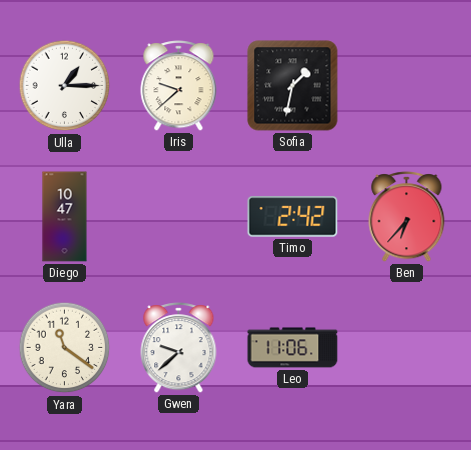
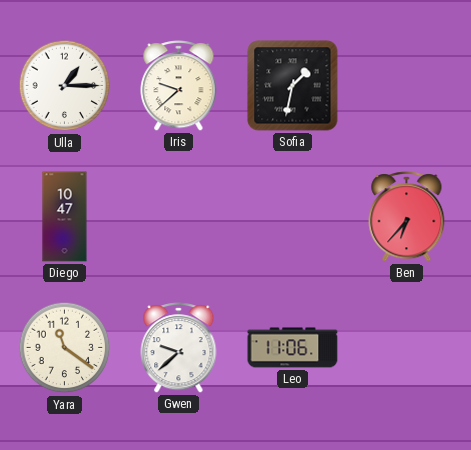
Timo: 2:42 -> none (293, 217)
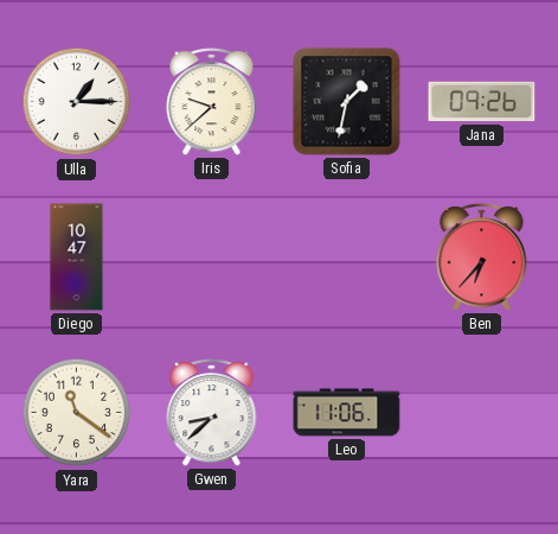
Jana: none -> 09:26 (482, 102)
Gwen: 9:38 -> 8:38 (212, 413)
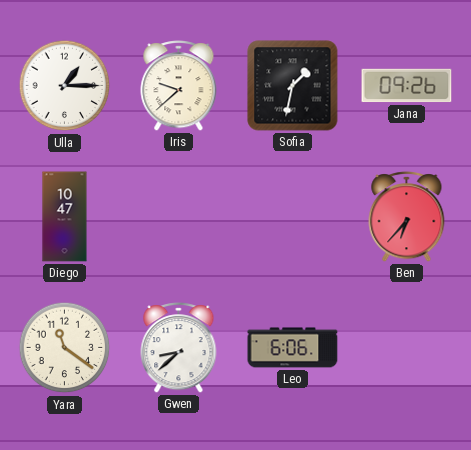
Leo: 11:06 -> 6:06 (293, 348)
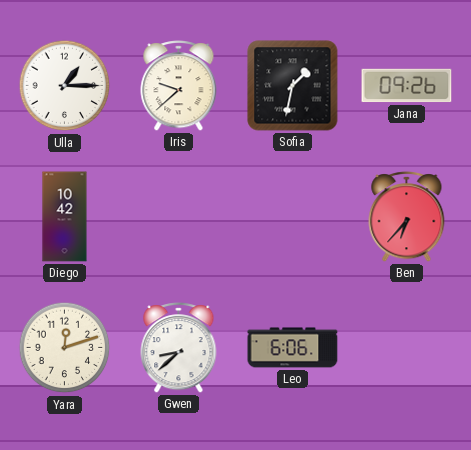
Diego: 10:47 -> 10:42 (65, 217)
Yara: 11:21 -> 12:12 (65, 348)
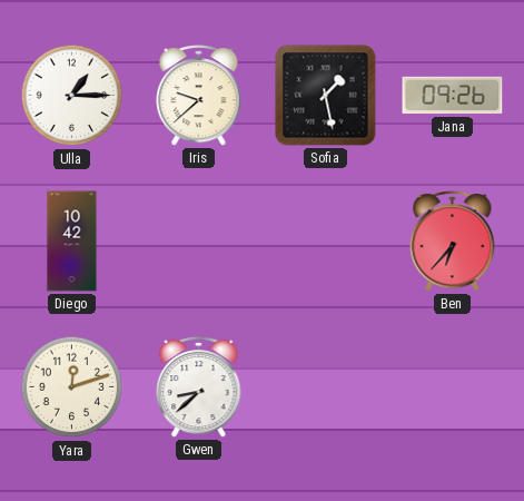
Sofia: 1:32 -> 1:28 (326, 96)
Leo: 6:06 -> none (293, 348)
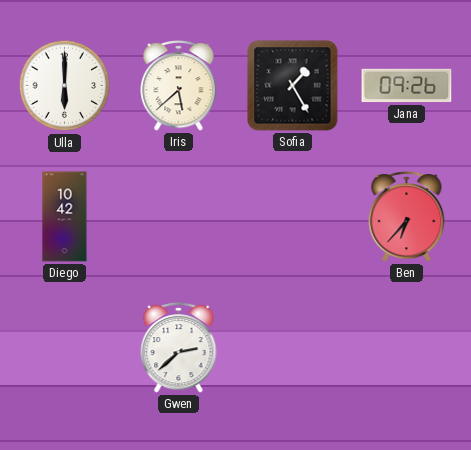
Ulla: 1:15 -> 6:00 (65, 86)
Iris: 9:38 -> 5:38 (179, 86)
Sofia: 1:28 -> 1:25 (293, 86)
Yara: 12:12 -> none (72, 387)
Gwen: 8:38 -> 2:38 (179, 348)
